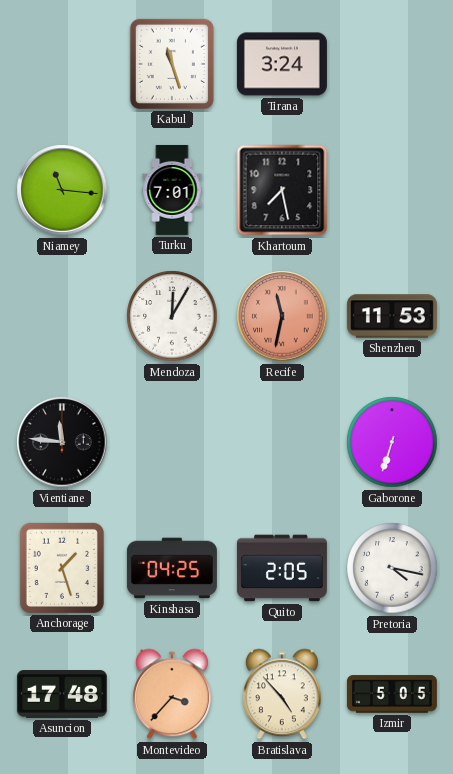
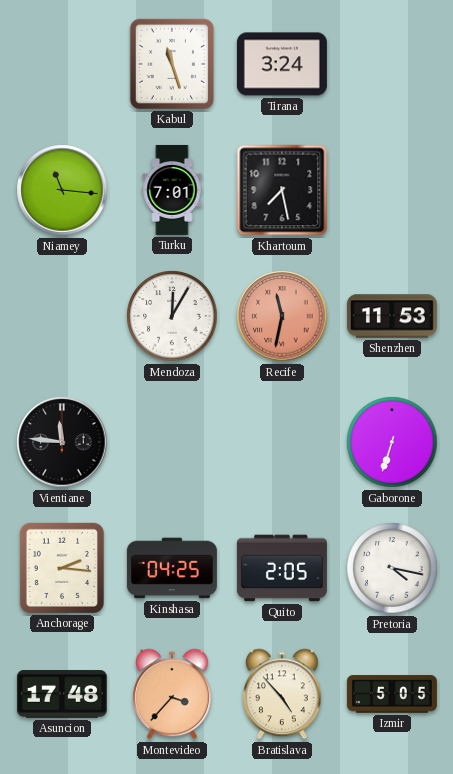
Anchorage: 1:27 -> 2:16 (62, 568)
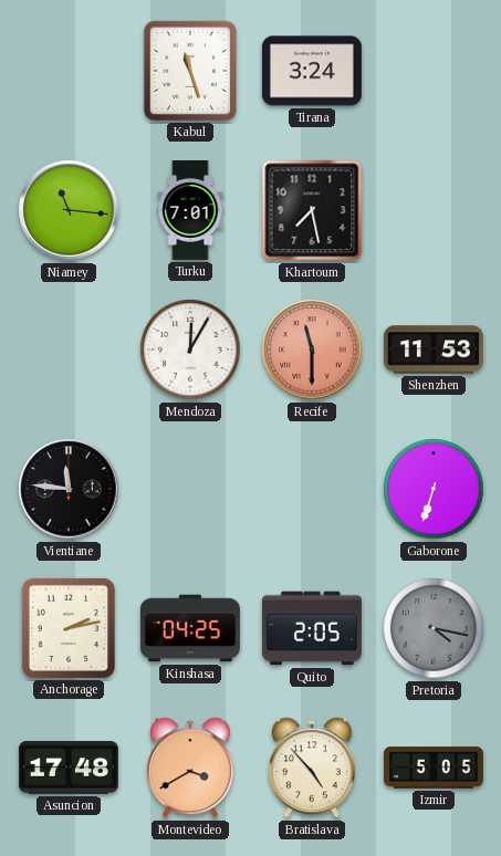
Recife: 11:32 -> 11:30 (312, 349)
Anchorage: 2:16 -> 2:13 (69, 628)
Pretoria dial: white -> grey (434, 628)
Montevideo: 3:37 -> 3:40 (190, 768)
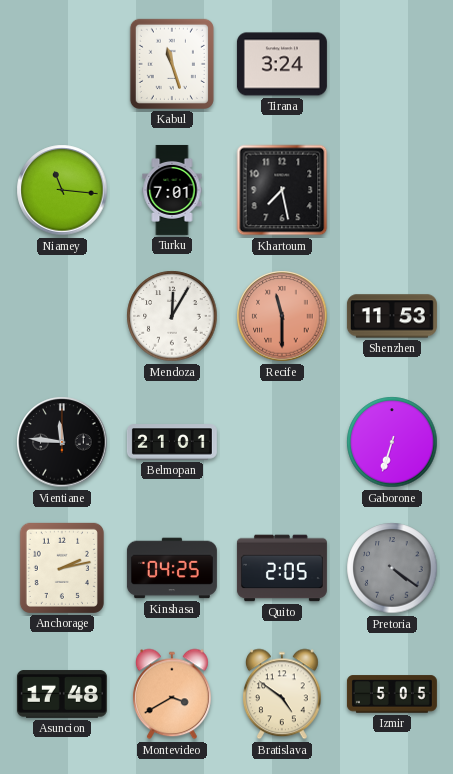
Belmopan: none -> 21:01 (172, 442)
Pretoria: 4:17 -> 4:21 (392, 568)
Bratislava: 4:53 -> 4:51 (282, 694)
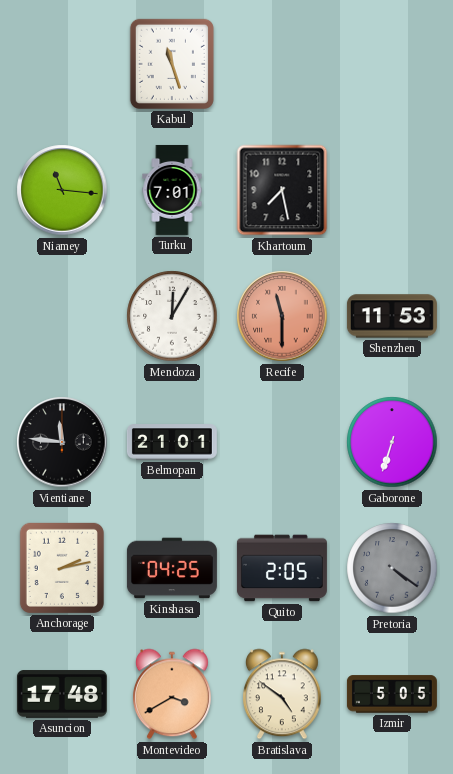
Tirana: 3:24 -> none (282, 64)
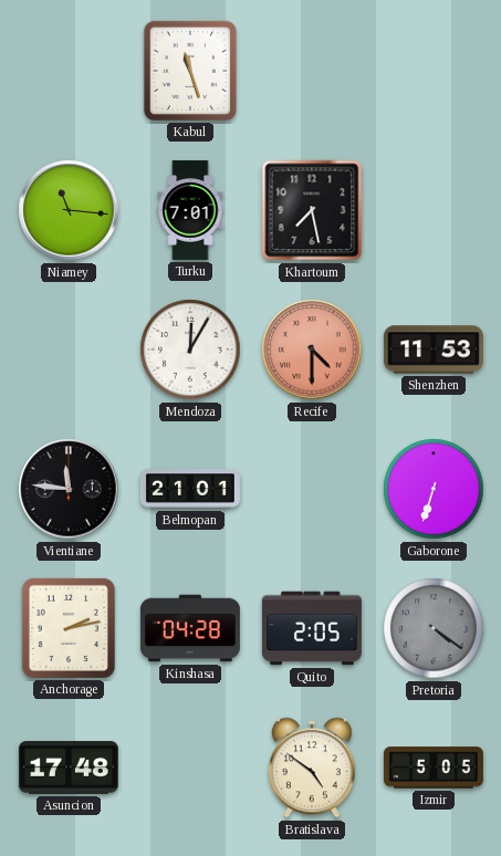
Recife: 11:30 -> 4:30 (312, 349)
Kinshasa: 04:25 -> 04:28 (190, 628)
Montevideo: 3:40 -> none (172, 694)
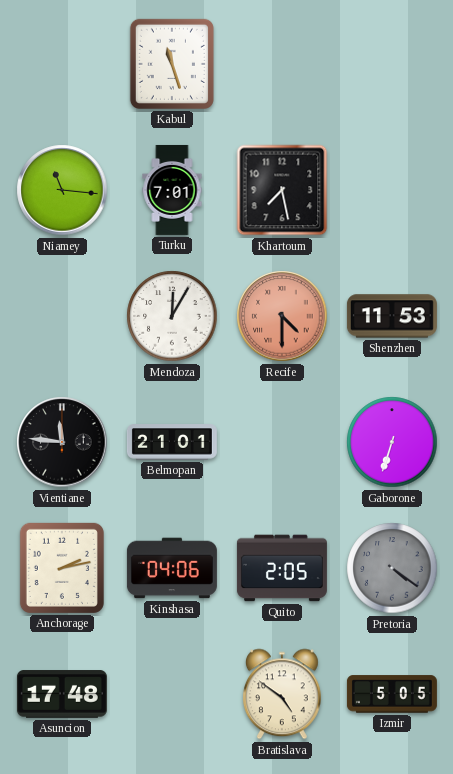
Kinshasa: 04:28 -> 04:06 (172, 568)
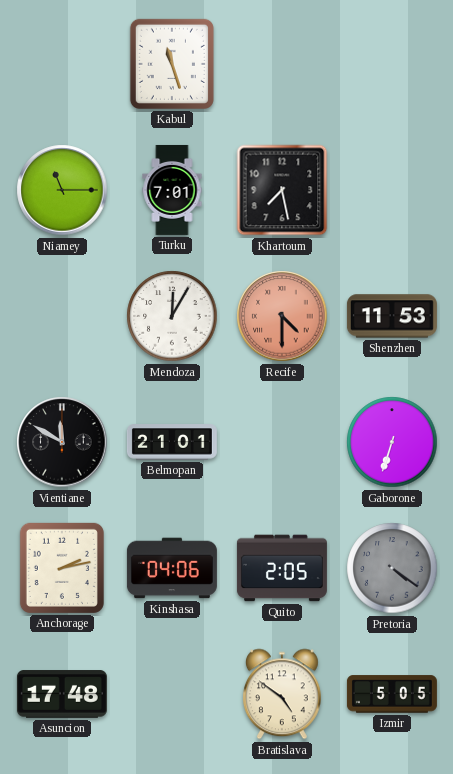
Niamey: 11:16 -> 11:15 (62, 190)
Vientiane: 11:46 -> 11:50 (62, 442)
